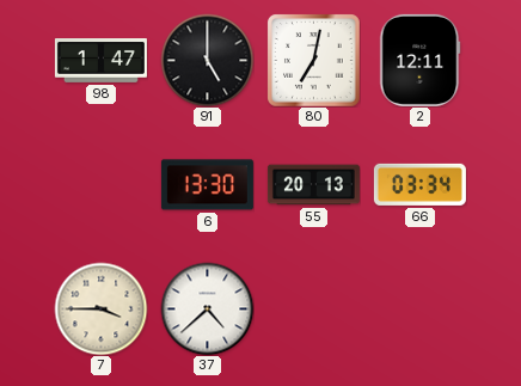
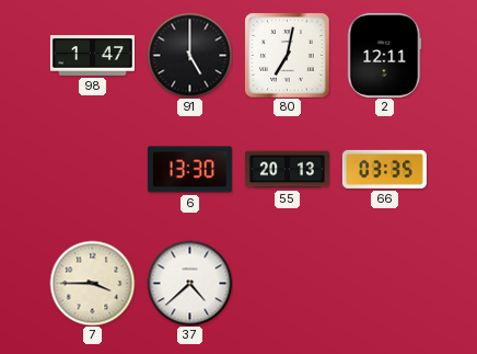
66: 03:34 -> 03:35 (384, 169)
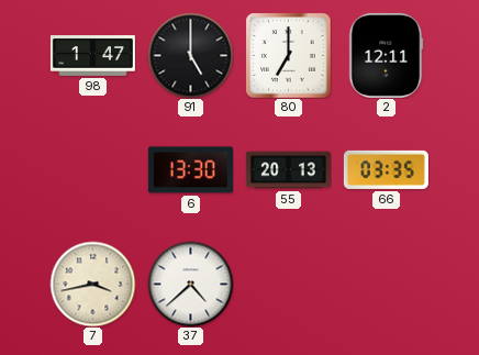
80: 7:02 -> 7:00 (288, 55)
7: 3:45 -> 3:43 (92, 284)
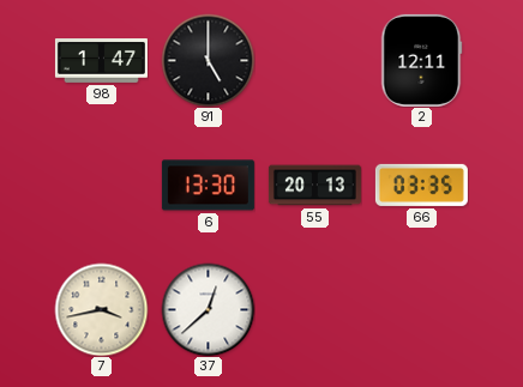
80: 7:00 -> none (288, 55)
37: 4:38 -> 12:38 (208, 309)
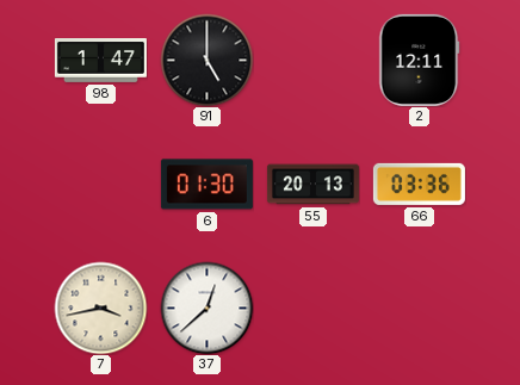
6: 13:30 -> 01:30 (206, 185)
66: 03:35 -> 03:36 (419, 184)
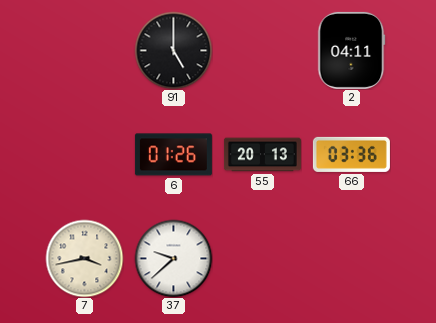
98: 1:47 -> none (100, 61)
2: 12:11 -> 04:11 (352, 50)
6: 01:30 -> 01:26 (173, 155)
37: 12:38 -> 9:38 (173, 258)
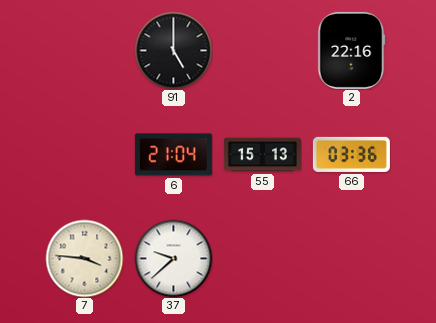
2: 04:11 -> 22:16 (352, 50)
6: 01:26 -> 21:04 (173, 155)
55: 20:13 -> 15:13 (262, 155)
7: 3:43 -> 3:46 (84, 258)
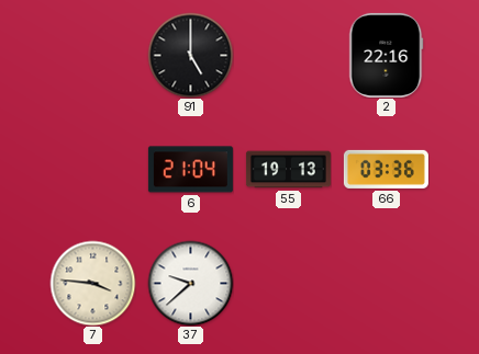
55: 15:13 -> 19:13 (288, 170)
